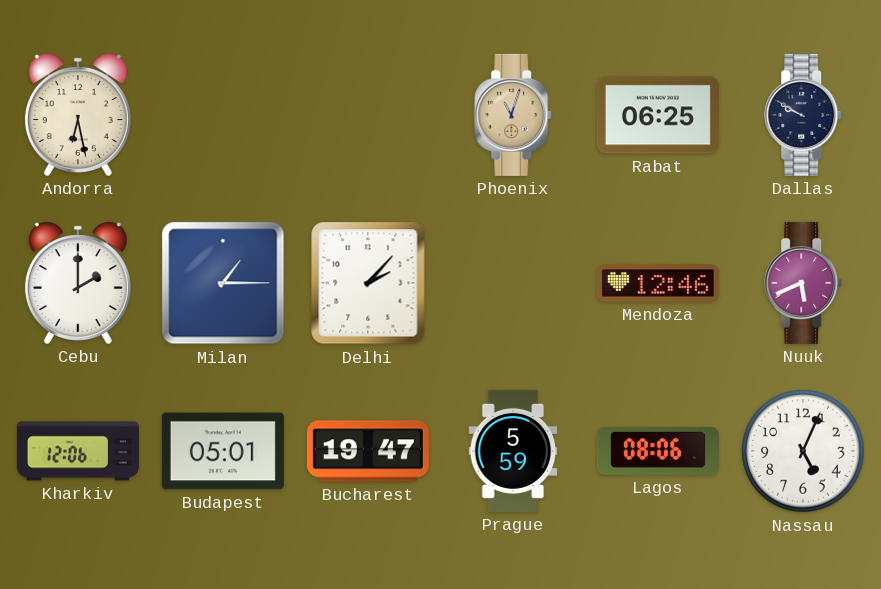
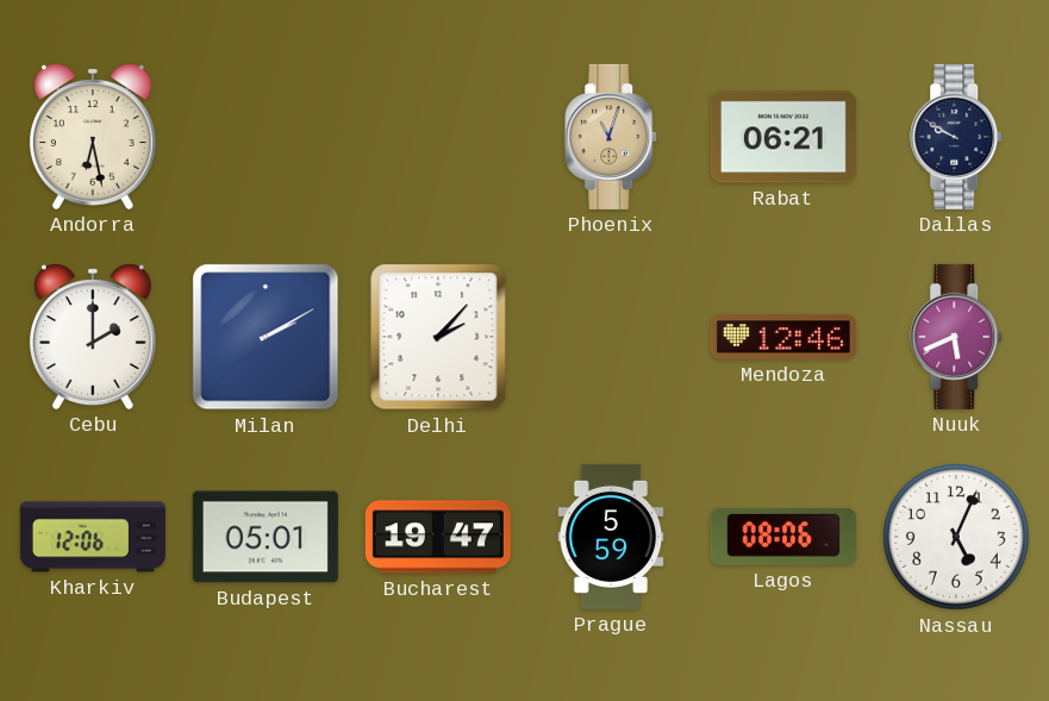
Rabat: 06:25 -> 06:21 (783, 137)
Milan: 1:15 -> 2:10 (266, 337)
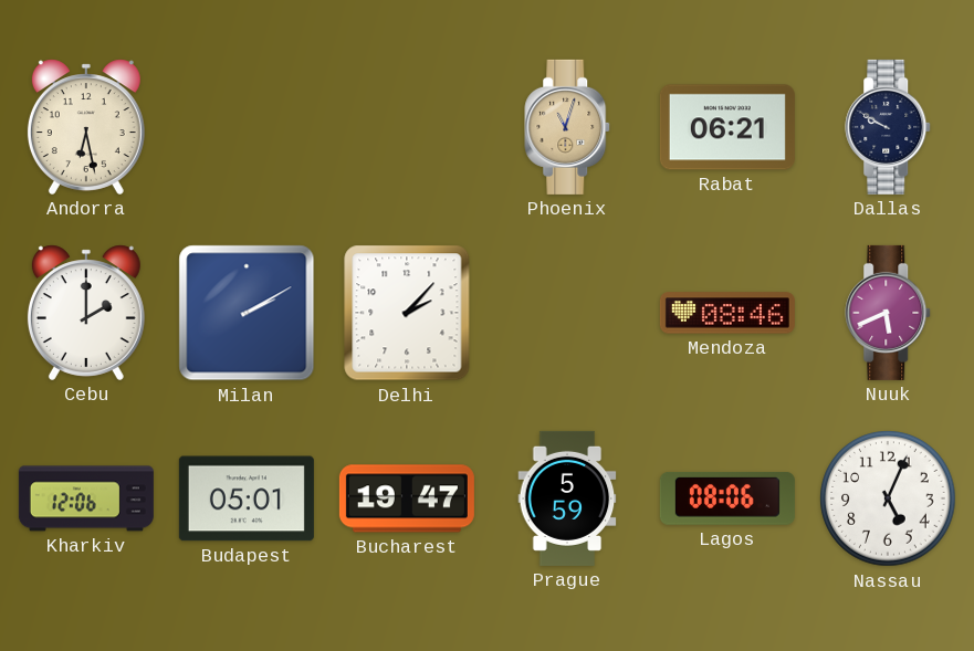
Mendoza: 12:46 -> 08:46 (727, 313)
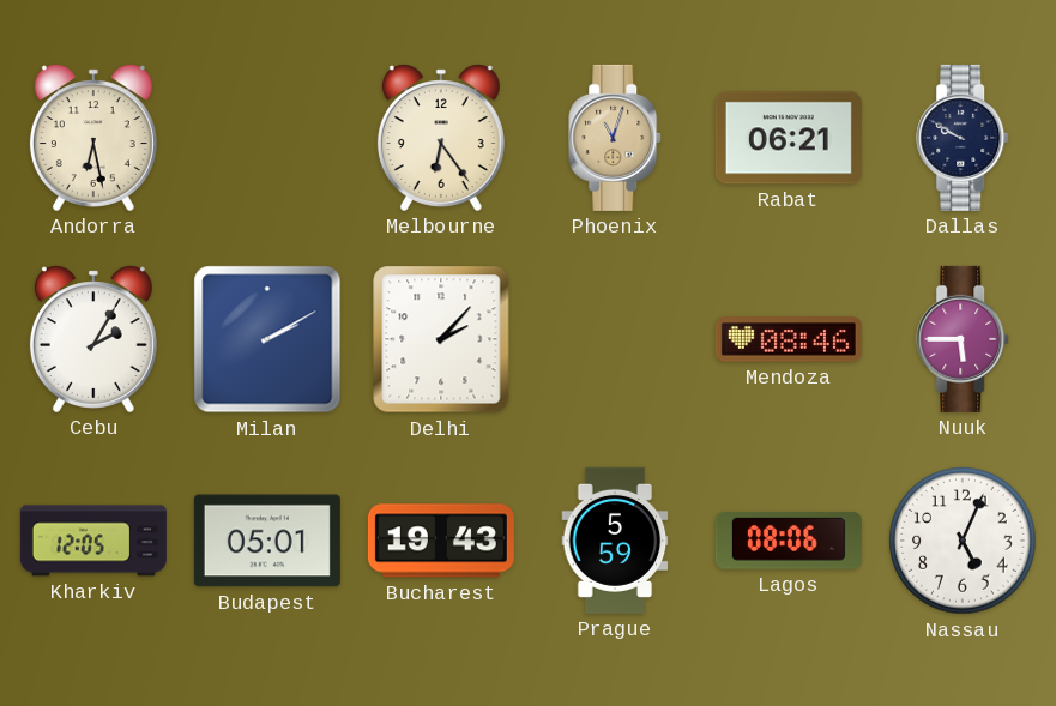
Melbourne: none -> 6:24 (441, 138)
Cebu: 2:00 -> 2:05 (93, 339)
Nuuk: 5:41 -> 5:45 (964, 339)
Kharkiv: 12:06 -> 12:05 (93, 541)
Bucharest: 19:47 -> 19:43 (441, 541)
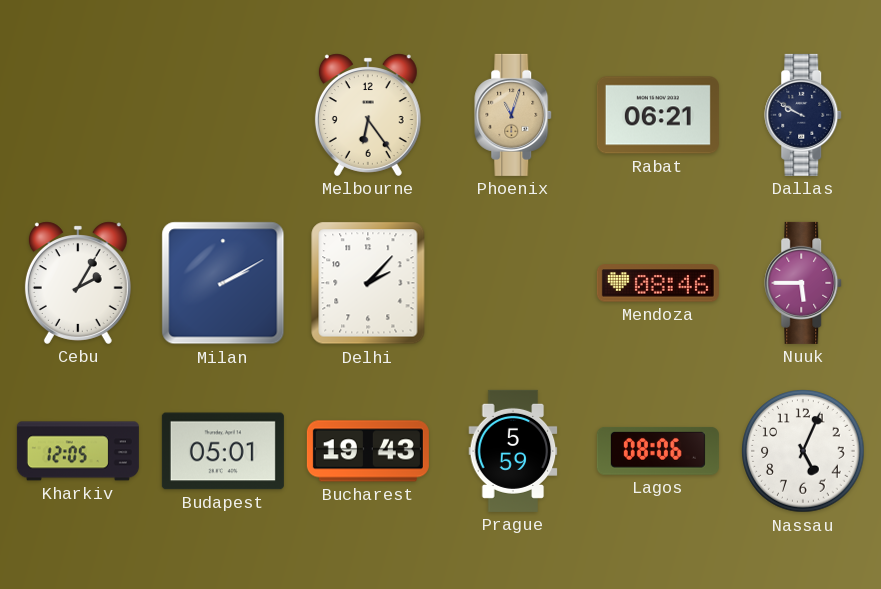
Andorra: 6:28 -> none (93, 138)
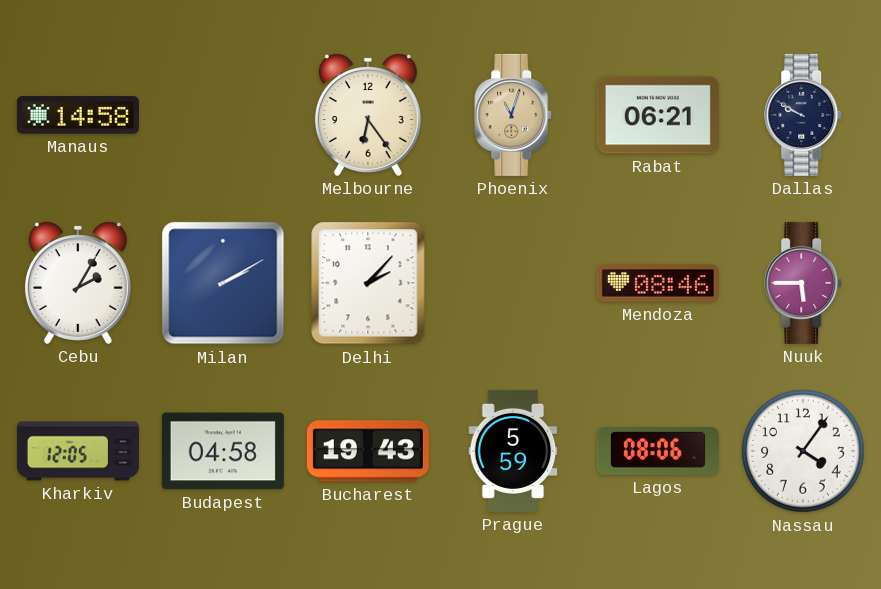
Manaus: none -> 14:58 (78, 115)
Budapest: 05:01 -> 04:58 (223, 451)
Nassau: 5:04 -> 4:06 (803, 451)
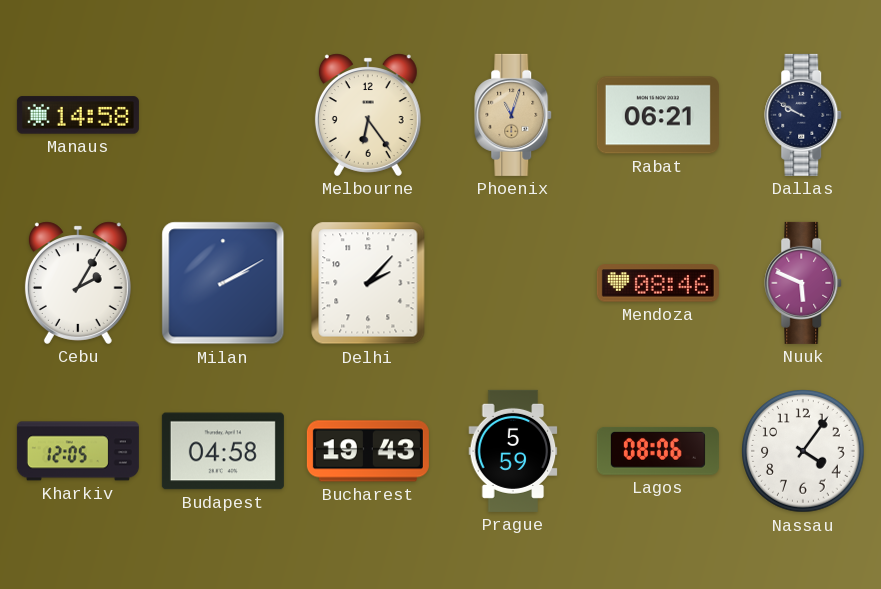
Nuuk: 5:45 -> 5:49 (804, 283)
